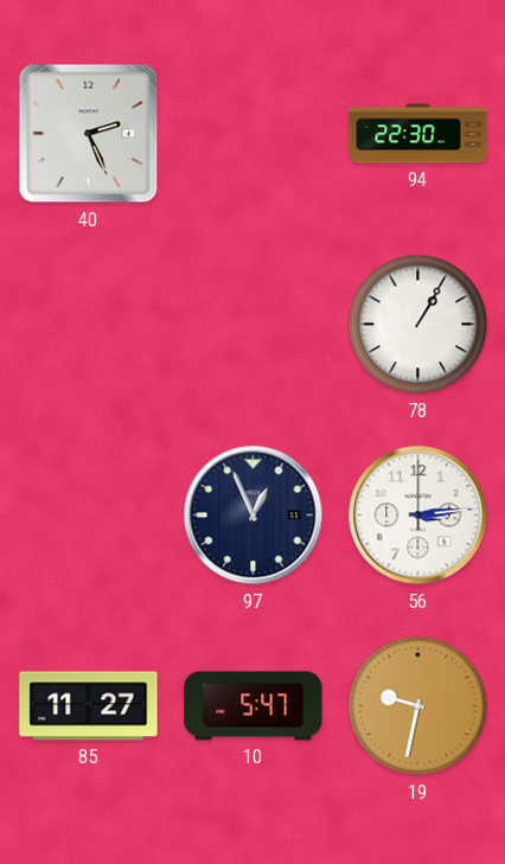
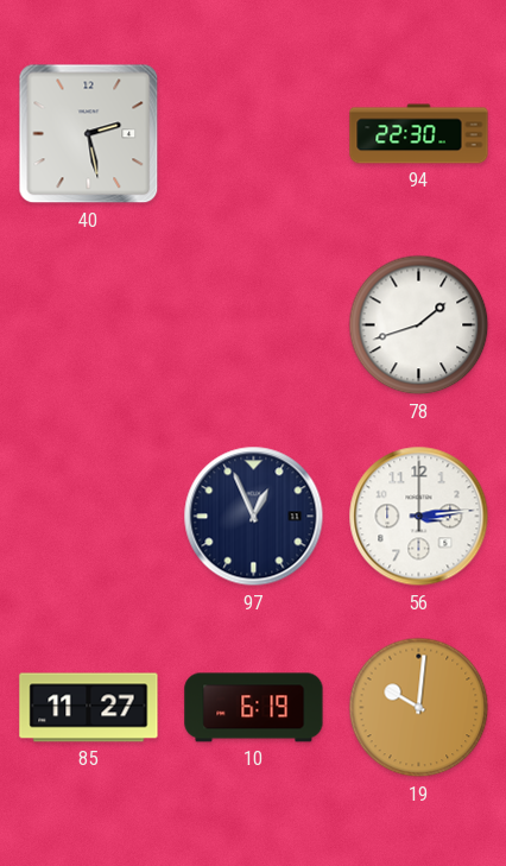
40: 2:26 -> 2:28 (89, 134)
78: 1:05 -> 1:42 (419, 325)
10: 5:47 -> 6:19 (254, 708)
19: 9:32 -> 10:01 (419, 708)
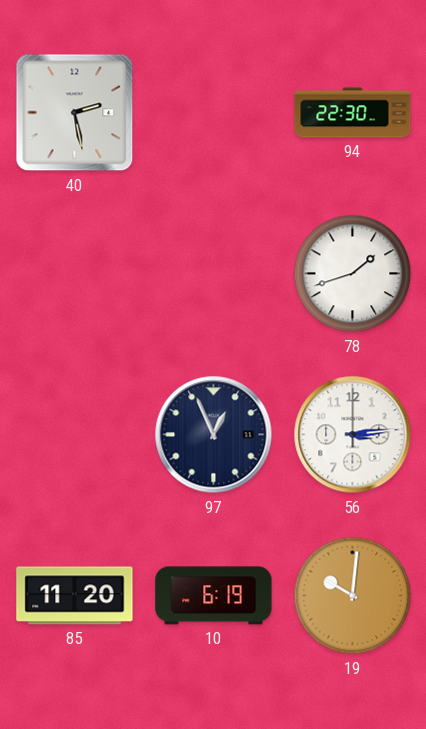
85: 11:27 -> 11:20 (75, 596)
